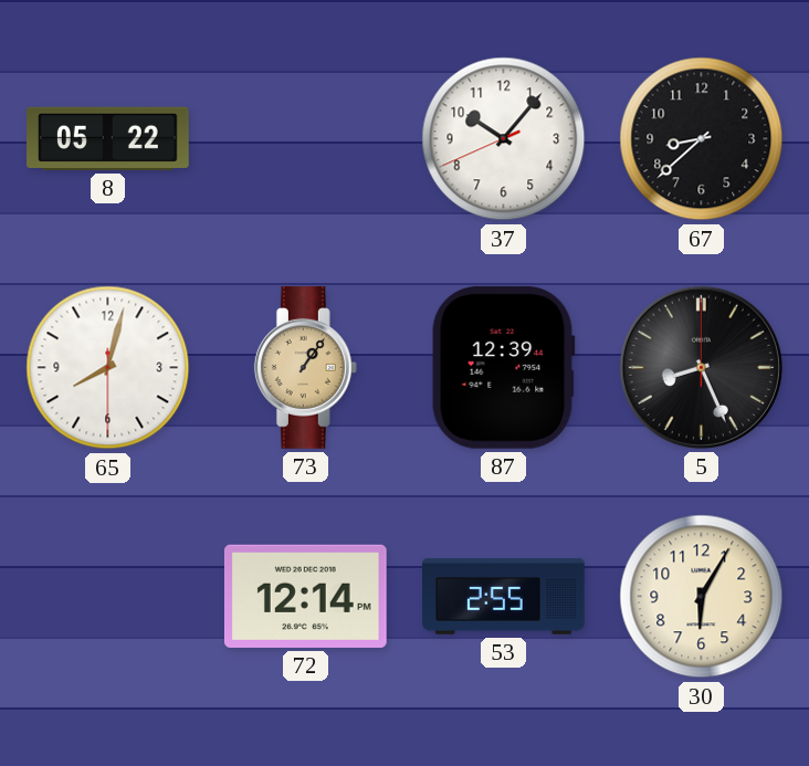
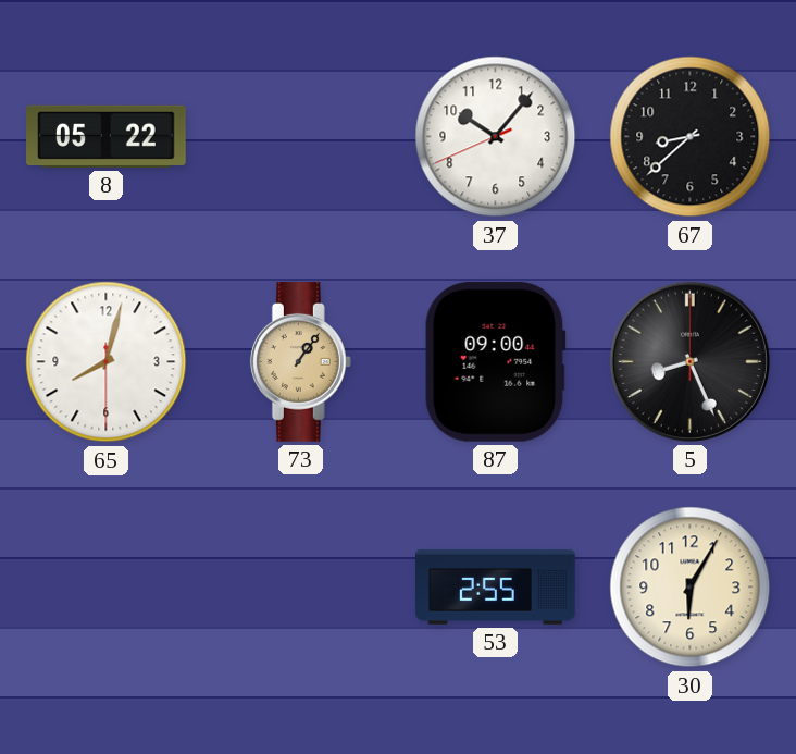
87: 12:39 -> 09:00 (495, 361)
72: 12:14 -> none (305, 596)
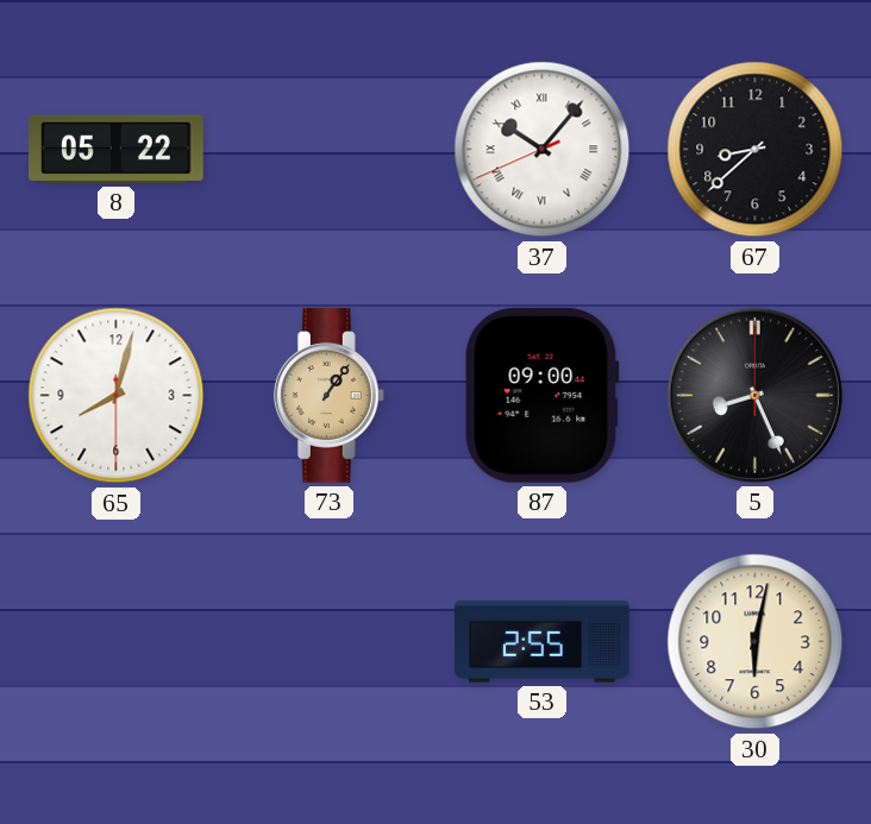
37 numerals: Arabic -> Roman (543, 150)
30: 6:05 -> 6:02 (756, 642)
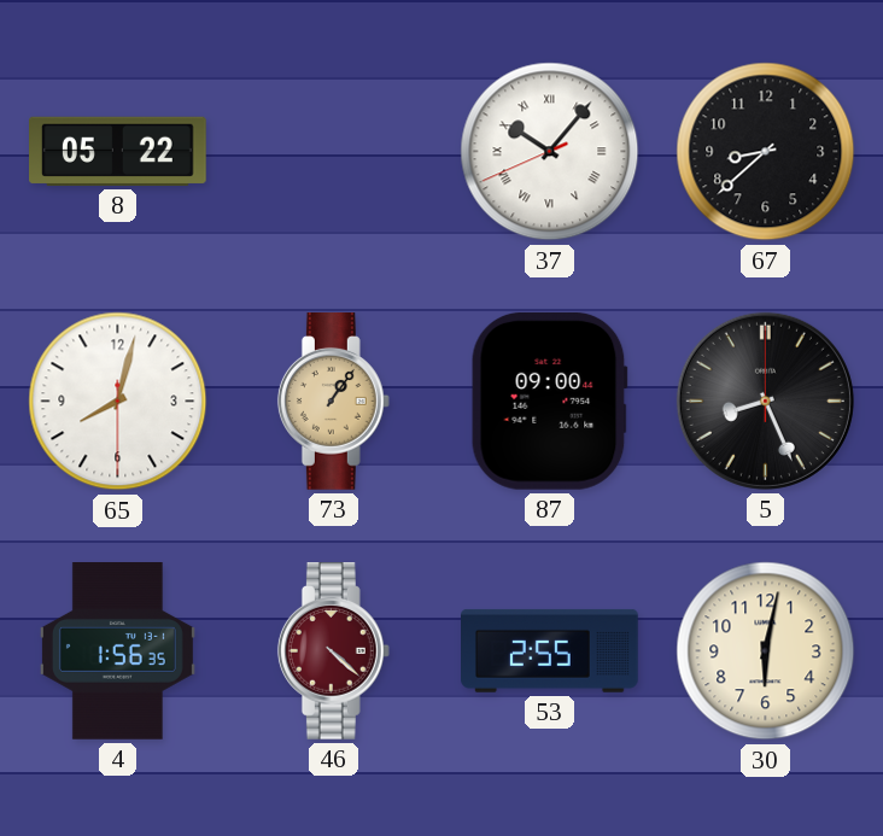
4: none -> 1:56 (117, 651)
46: none -> 4:22 (333, 651)
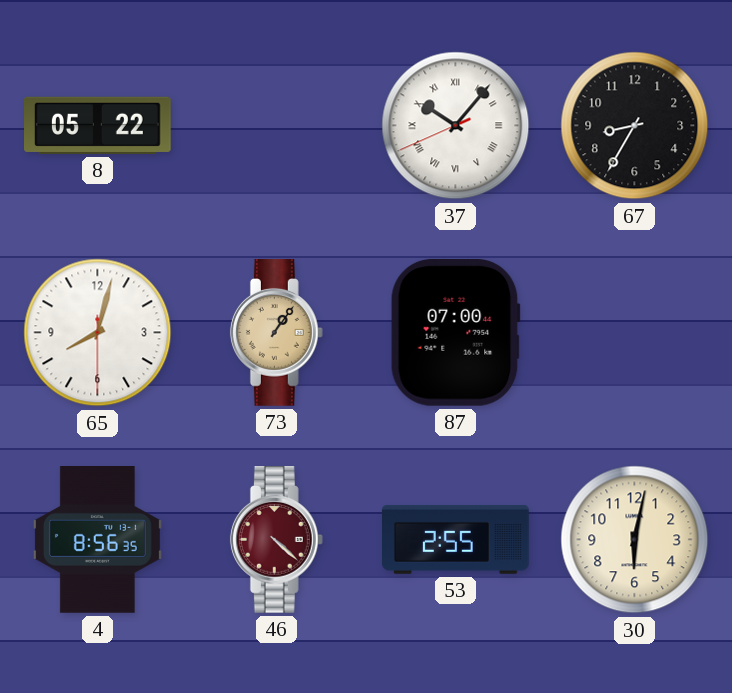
67: 8:38 -> 8:35 (635, 126)
87: 09:00 -> 07:00 (455, 332)
5: 8:26 -> none (765, 401)
4: 1:56 -> 8:56 (97, 540)
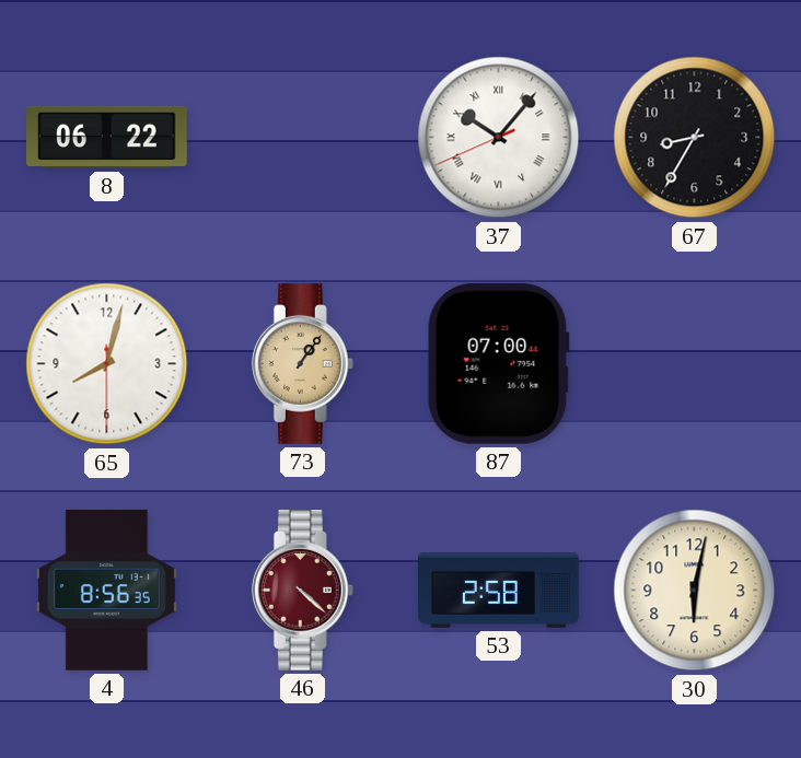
8: 05:22 -> 06:22 (107, 137)
53: 2:55 -> 2:58 (499, 590)
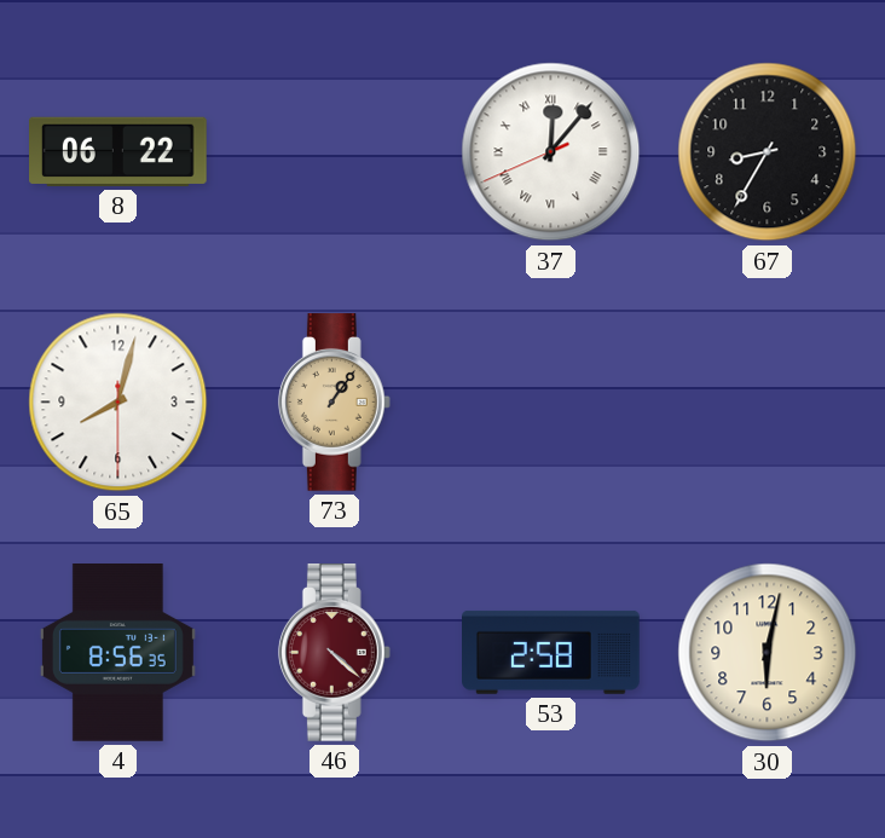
37: 10:06 -> 12:06 (551, 152)
87: 07:00 -> none (498, 363)
